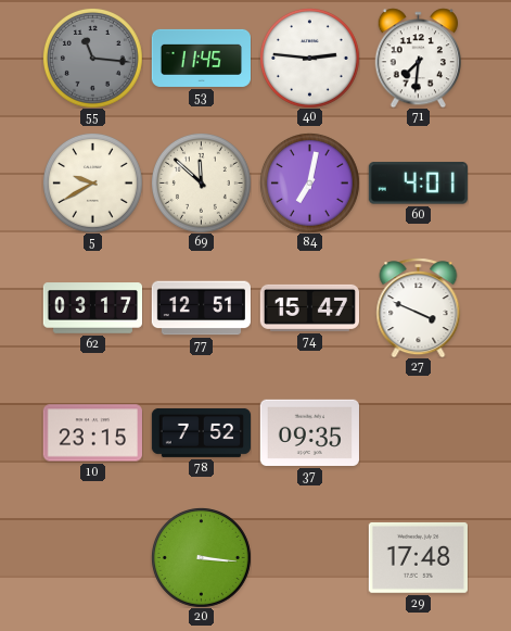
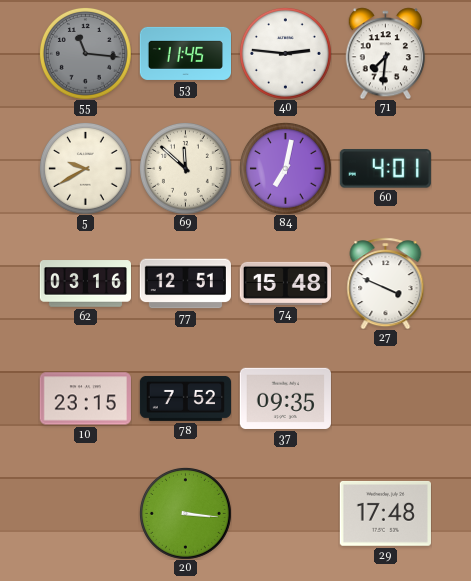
62: 03:17 -> 03:16 (85, 284)
74: 15:47 -> 15:48 (285, 283)
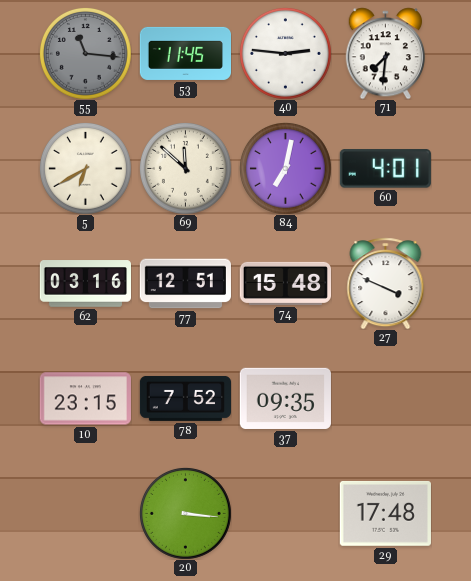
5: 9:40 -> 6:40 (86, 169)
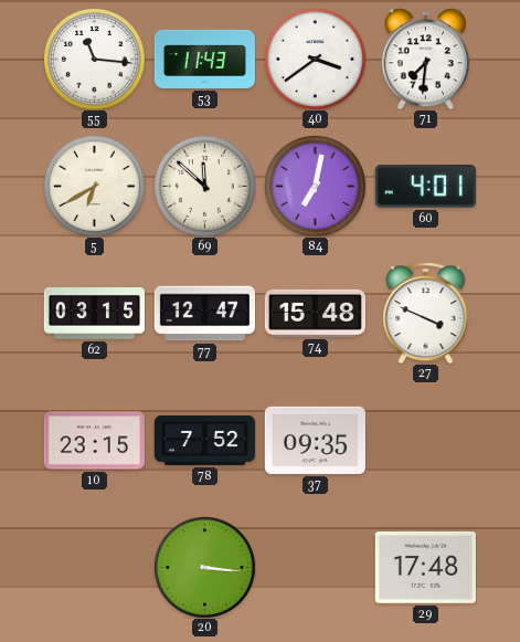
55 dial: grey -> white (95, 60)
53: 11:45 -> 11:43 (204, 59)
40: 2:46 -> 3:39 (316, 60)
62: 03:16 -> 03:15 (94, 314)
77: 12:51 -> 12:47 (204, 314)
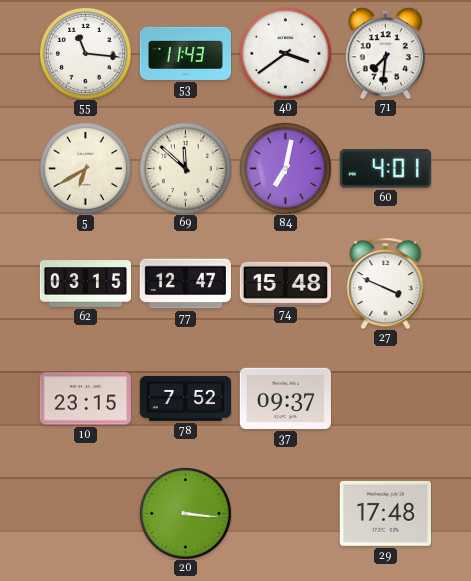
37: 09:35 -> 09:37 (285, 398)
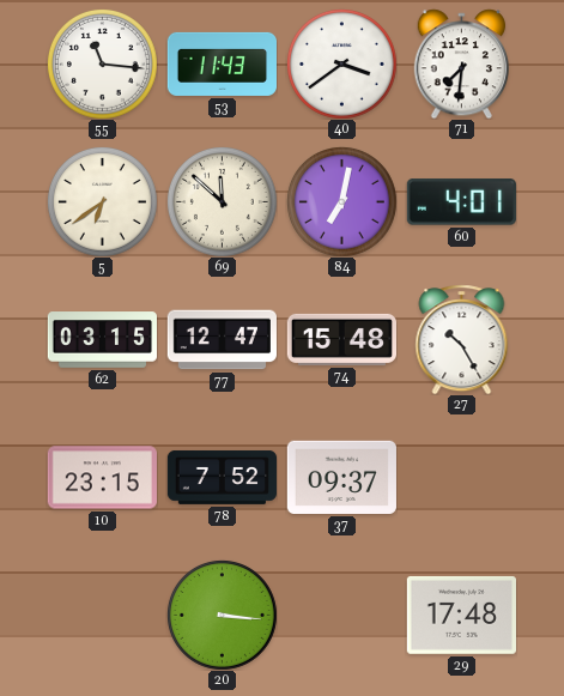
5: 6:40 -> 6:39 (103, 202)
27: 3:49 -> 10:25 (462, 339)
